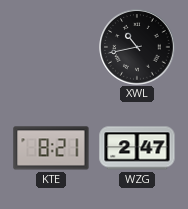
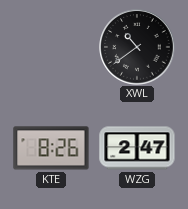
XWL: 10:43 -> 10:39 (137, 47)
KTE: 8:21 -> 8:26 (51, 148)
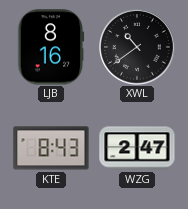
LJB: none -> 8:16 (51, 47)
KTE: 8:26 -> 8:43 (51, 148)
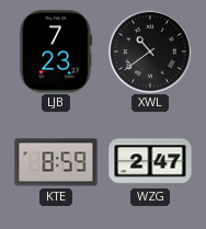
LJB: 8:16 -> 7:23 (56, 51)
KTE: 8:43 -> 8:59 (56, 162)
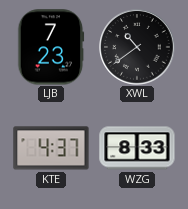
KTE: 8:59 -> 4:37 (51, 148)
WZG: 2:47 -> 8:33 (137, 148)
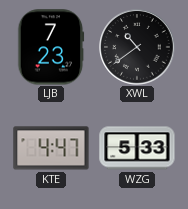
KTE: 4:37 -> 4:47 (51, 148)
WZG: 8:33 -> 5:33 (137, 148)
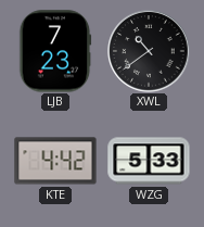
KTE: 4:47 -> 4:42 (55, 161)
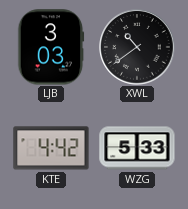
LJB: 7:23 -> 3:03 (51, 47)
